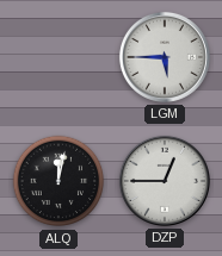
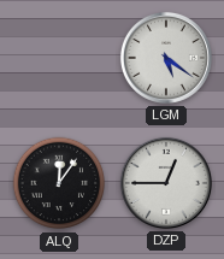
LGM: 5:45 -> 5:21 (166, 58)
ALQ: 12:02 -> 12:06 (59, 183)
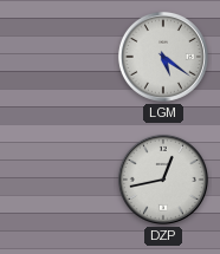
ALQ: 12:06 -> none (59, 183)
DZP: 12:45 -> 12:43 (163, 180)
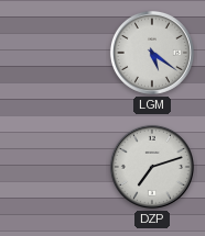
DZP: 12:43 -> 7:12 (152, 167)
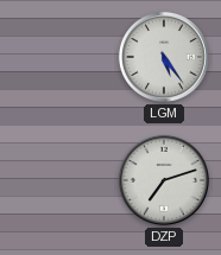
LGM: 5:21 -> 5:24 (164, 57)
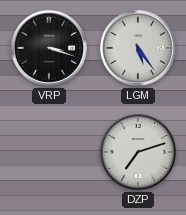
VRP: none -> 3:18 (49, 48)
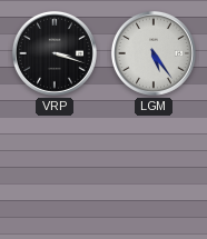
DZP: 7:12 -> none (138, 152)
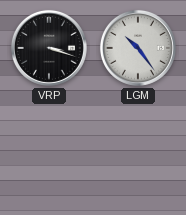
LGM: 5:24 -> 10:24 (138, 48)
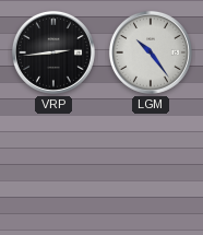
VRP: 3:18 -> 2:44 (53, 52)
